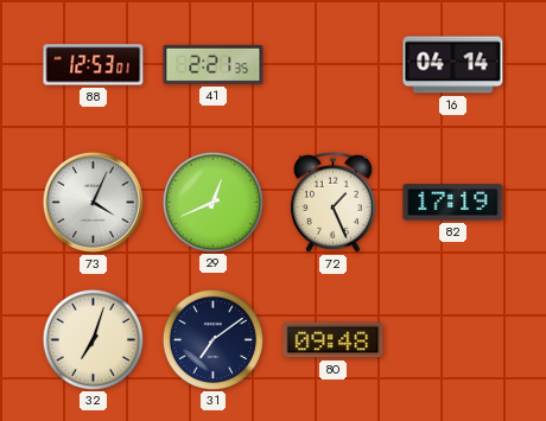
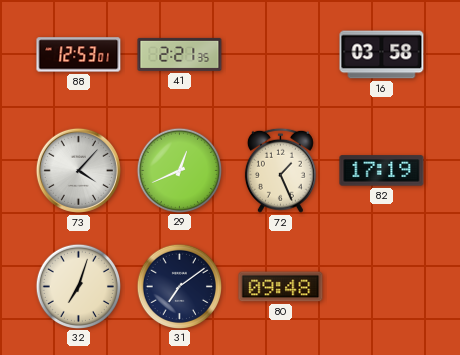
16: 04:14 -> 03:58 (382, 55)
73: 4:04 -> 4:07 (78, 170)
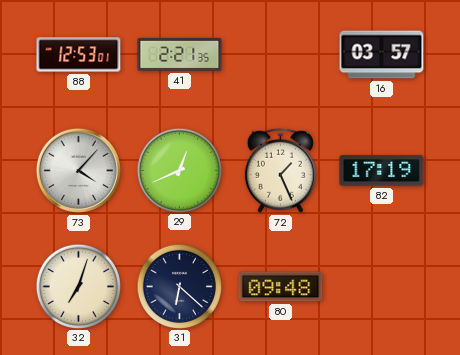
16: 03:58 -> 03:57 (382, 55)
31: 7:09 -> 6:22 (179, 286)
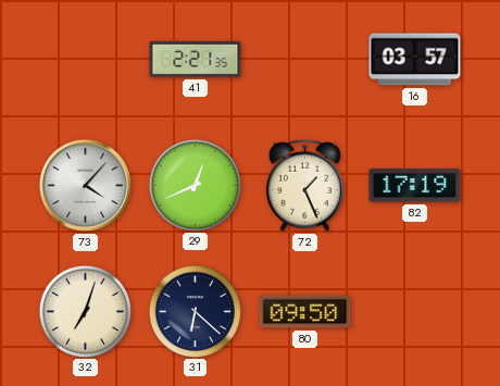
88: 12:53 -> none (79, 55)
80: 09:48 -> 09:50 (305, 312)
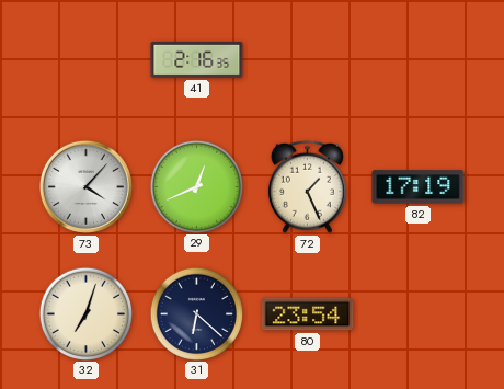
41: 2:21 -> 2:16 (197, 59)
16: 03:57 -> none (415, 60)
80: 09:50 -> 23:54 (308, 314)
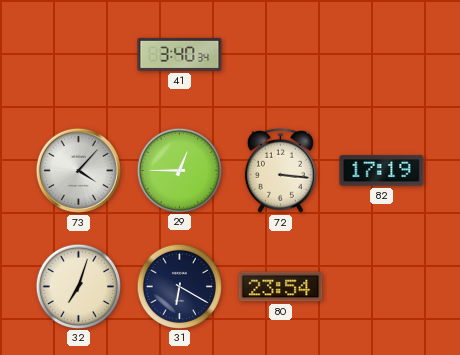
41: 2:16 -> 3:40 (180, 54)
29: 12:41 -> 12:45 (179, 170)
72: 1:26 -> 3:16 (280, 170)
31: 6:22 -> 6:20 (179, 286)
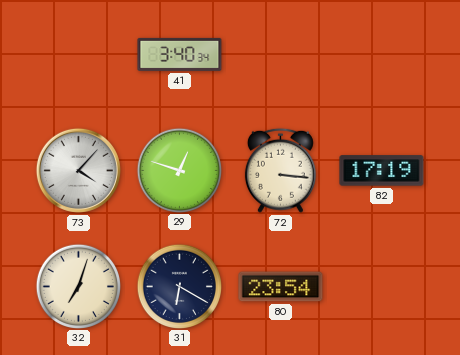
29: 12:45 -> 12:48 (179, 170)
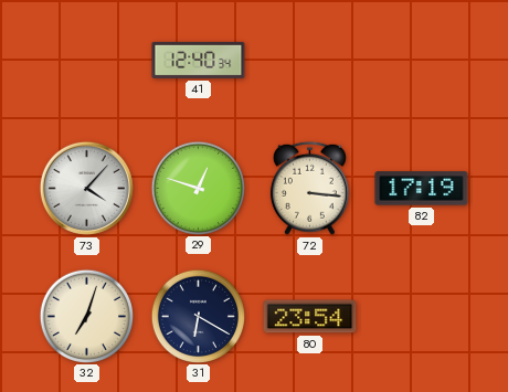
41: 3:40 -> 12:40 (199, 60)
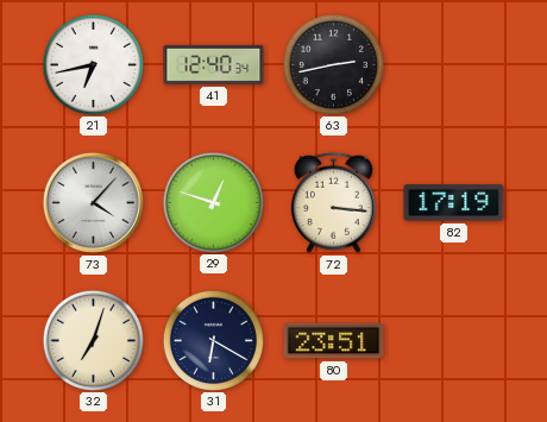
21: none -> 6:43 (93, 64)
63: none -> 2:43 (333, 64)
80: 23:54 -> 23:51 (334, 341)
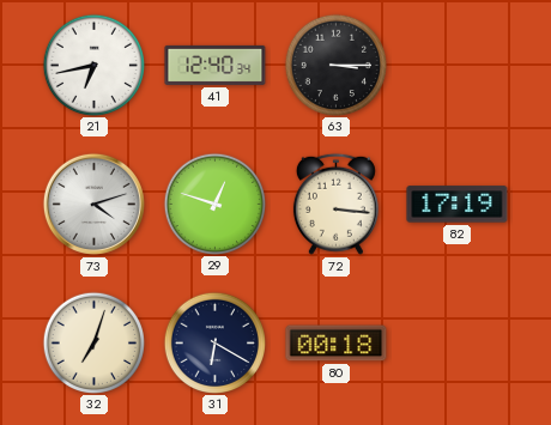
63: 2:43 -> 3:15 (335, 65)
73: 4:07 -> 4:12 (93, 204)
80: 23:51 -> 00:18 (337, 344)
